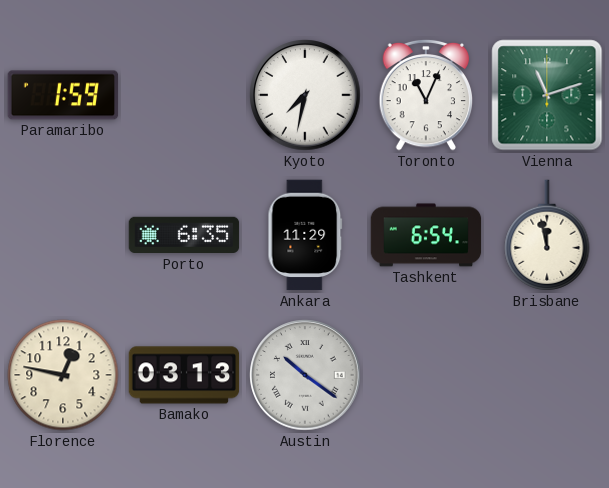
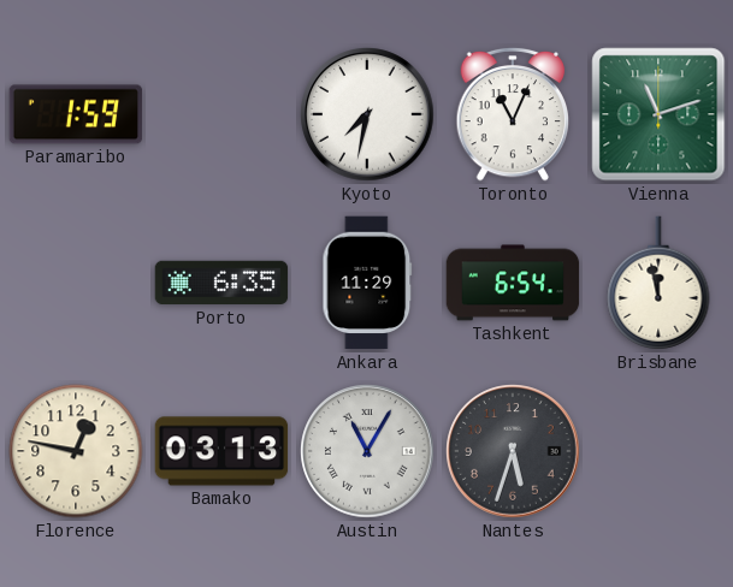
Austin: 10:21 -> 11:05 (367, 451)
Nantes: none -> 5:33 (513, 451)
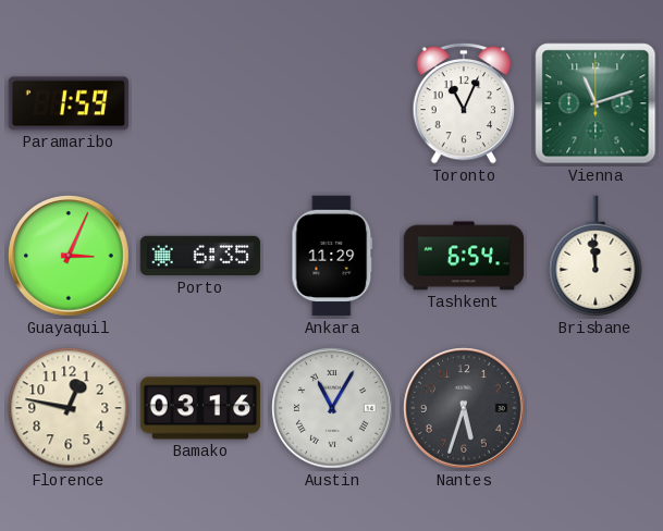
Kyoto: 7:32 -> none (367, 114)
Guayaquil: none -> 3:04 (69, 256)
Brisbane: 11:58 -> 11:59 (596, 256)
Bamako: 03:13 -> 03:16 (200, 408)
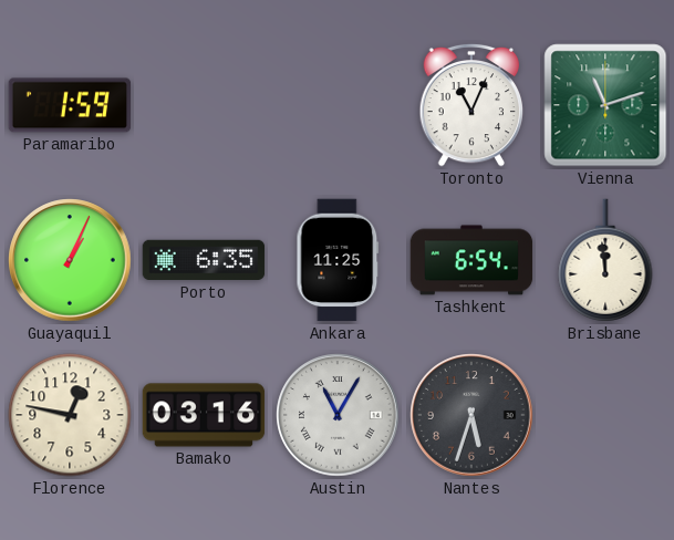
Guayaquil: 3:04 -> 1:04 (70, 260)
Ankara: 11:29 -> 11:25 (338, 260)
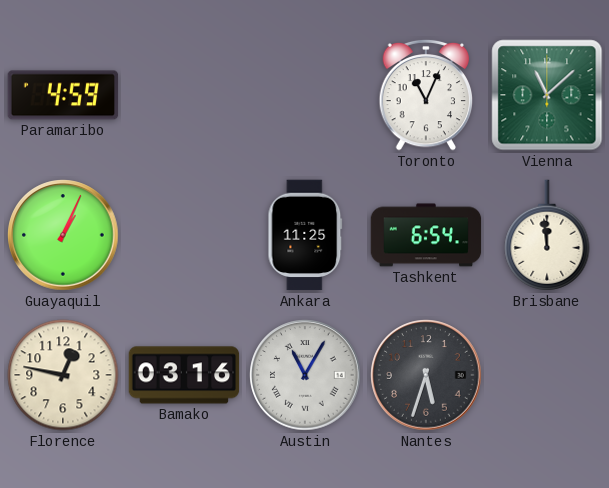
Paramaribo: 1:59 -> 4:59 (63, 95)
Vienna: 11:12 -> 11:08 (547, 95)
Porto: 6:35 -> none (204, 260)
